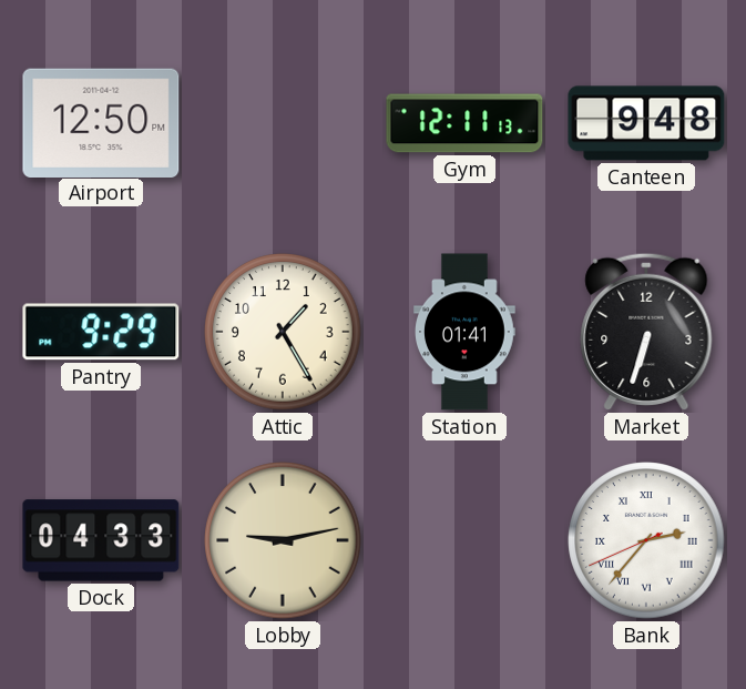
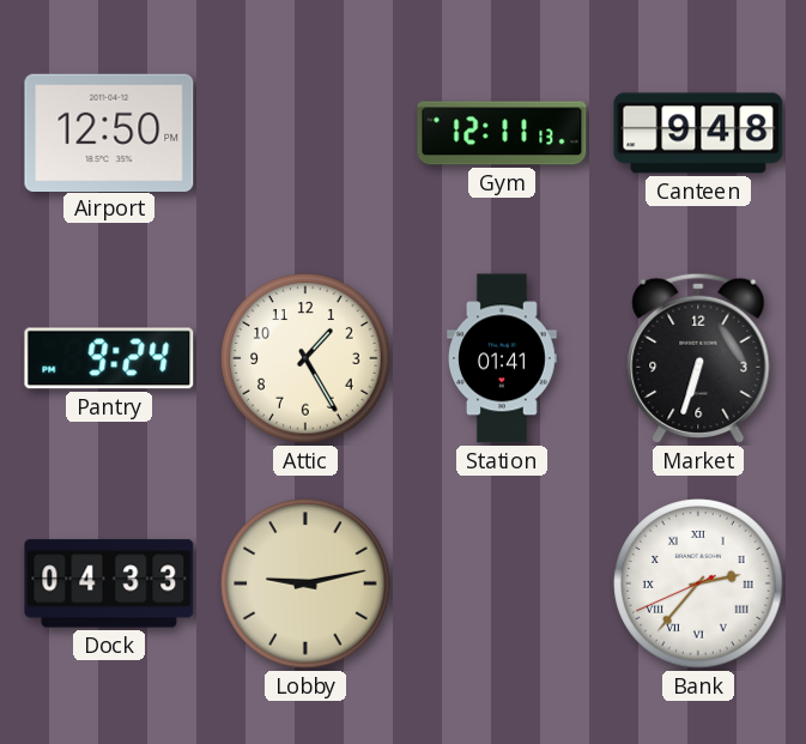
Pantry: 9:29 -> 9:24 (109, 358)
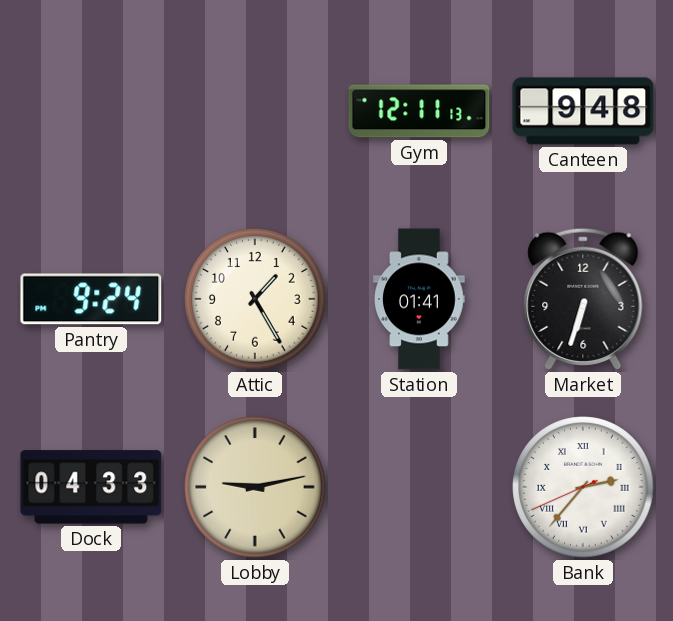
Airport: 12:50 -> none (109, 132)
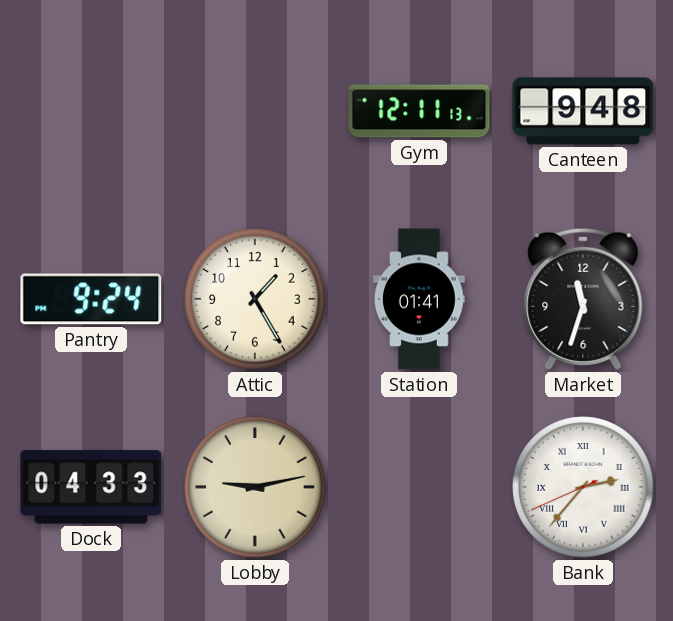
Market: 6:33 -> 11:33 (583, 299)
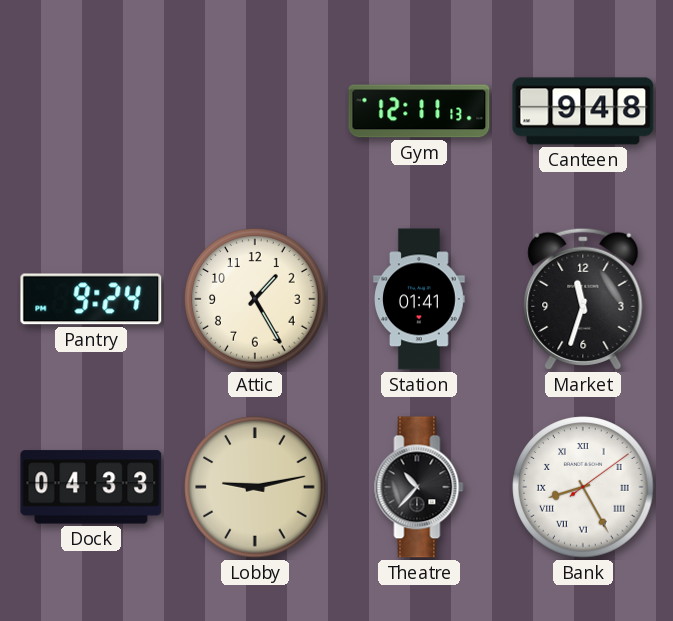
Theatre: none -> 10:37 (419, 487)
Bank: 2:36 -> 8:25 (583, 487)
